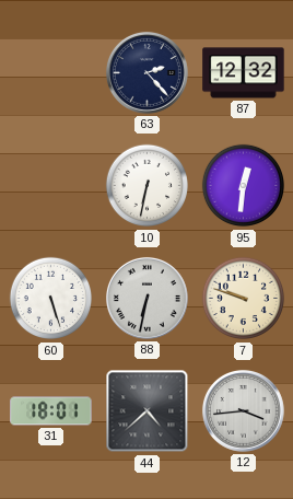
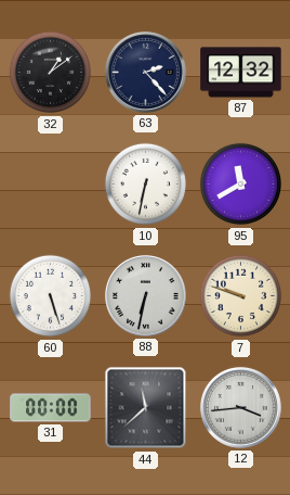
32: none -> 1:09 (51, 73)
95: 12:31 -> 11:40 (241, 185)
31: 18:01 -> 00:00 (51, 408)
44: 4:38 -> 11:38 (146, 408)
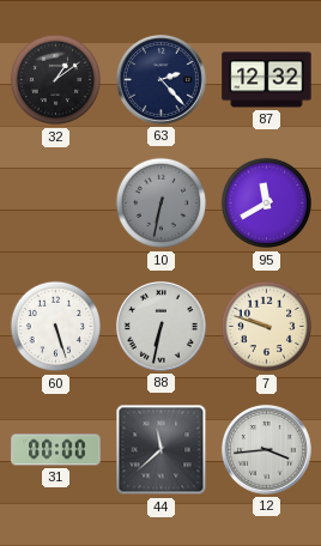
10 dial: white -> grey (162, 204)
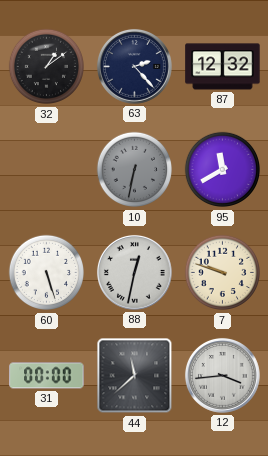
88: 6:32 -> 12:32 (135, 272)
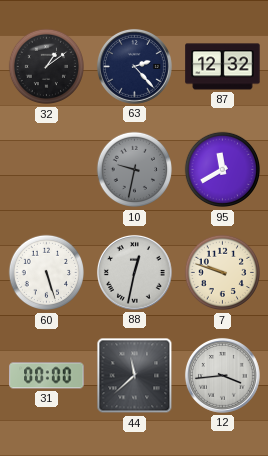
10: 6:32 -> 9:32 (135, 170)
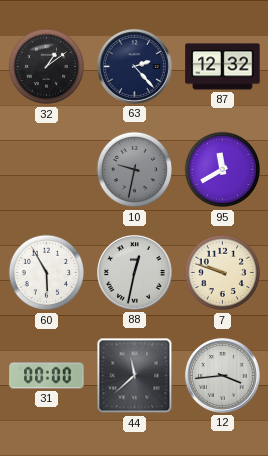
60: 5:27 -> 5:55 (47, 273)
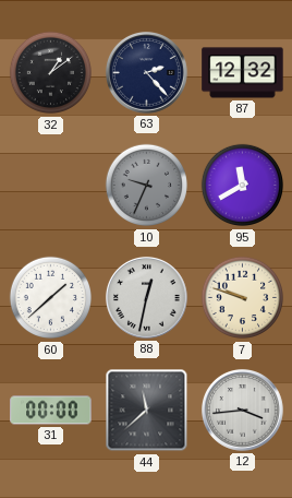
10: 9:32 -> 9:34 (147, 186)
60: 5:55 -> 1:38 (51, 298)
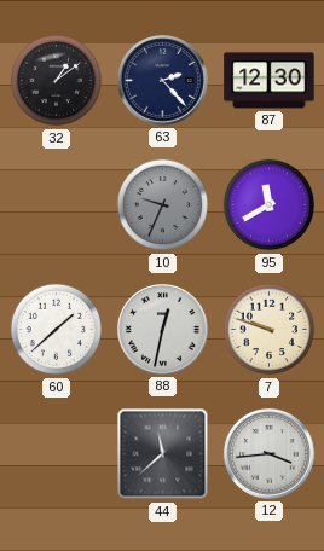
87: 12:32 -> 12:30 (270, 81)
31: 00:00 -> none (51, 411)
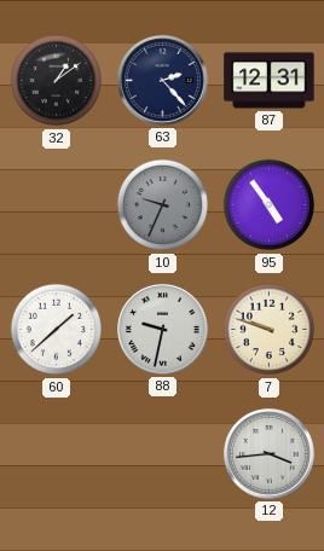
87: 12:30 -> 12:31 (270, 81)
95: 11:40 -> 4:54 (270, 205)
88: 12:32 -> 9:32 (163, 329)
44: 11:38 -> none (163, 454)
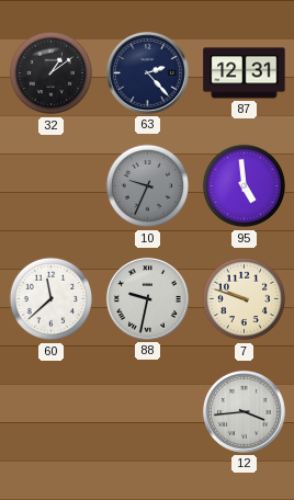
95: 4:54 -> 4:59 (245, 186)
60: 1:38 -> 11:38 (52, 299)
